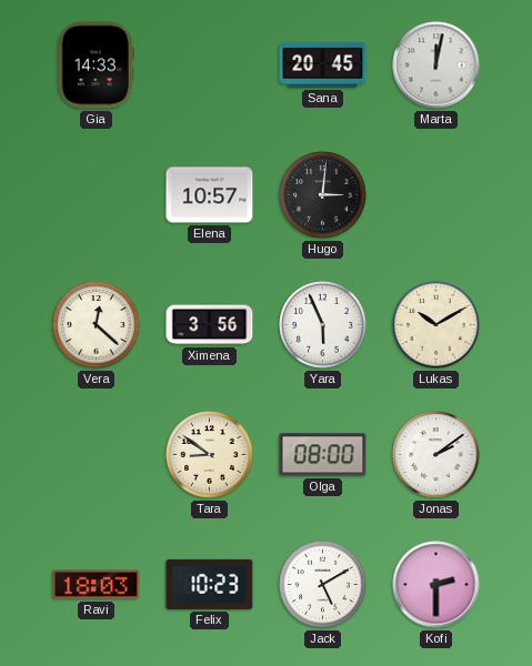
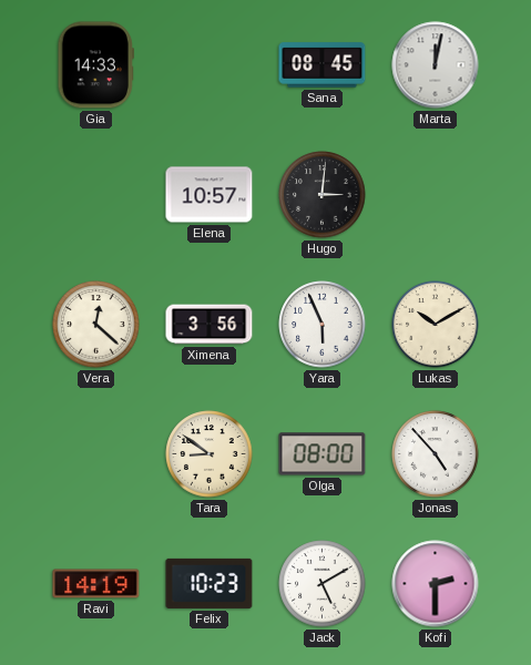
Sana: 20:45 -> 08:45 (323, 65)
Jonas: 2:09 -> 4:53 (436, 454)
Ravi: 18:03 -> 14:19 (96, 584)
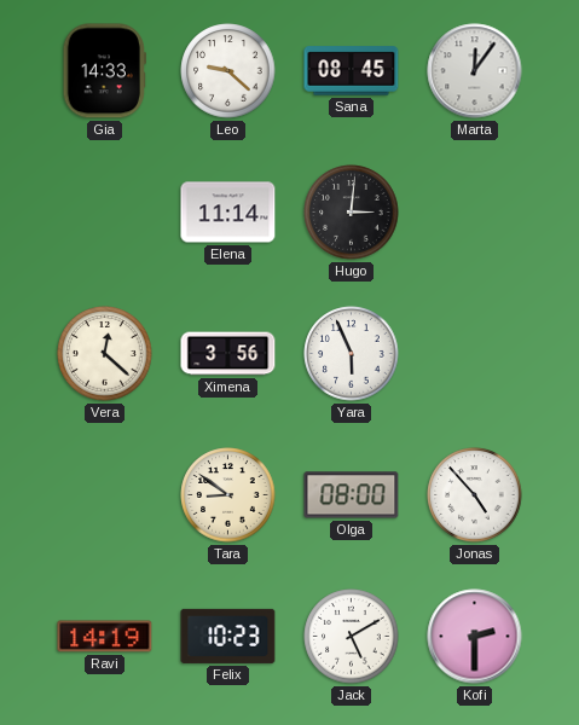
Leo: none -> 9:22 (228, 71)
Marta: 12:02 -> 12:06 (475, 71)
Elena: 10:57 -> 11:14 (228, 213)
Lukas: 10:10 -> none (436, 325)
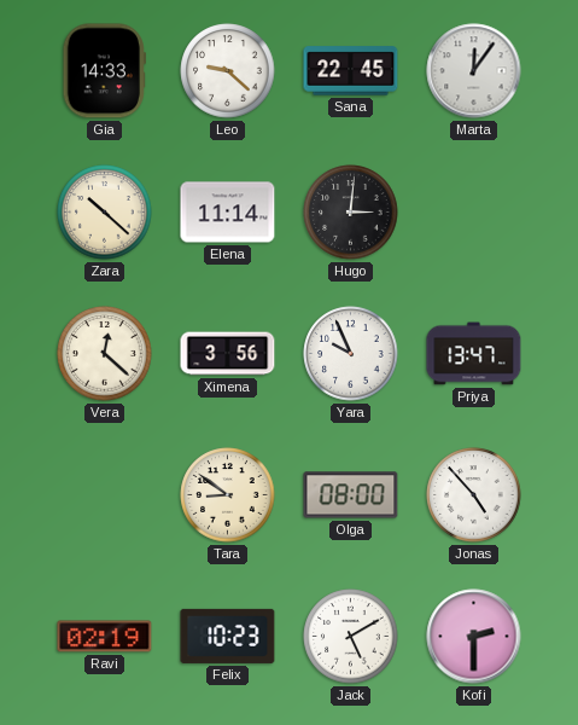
Sana: 08:45 -> 22:45 (351, 71)
Zara: none -> 10:22 (105, 213)
Yara: 5:56 -> 9:56 (351, 354)
Priya: none -> 13:47 (474, 354)
Ravi: 14:19 -> 02:19 (105, 637)
